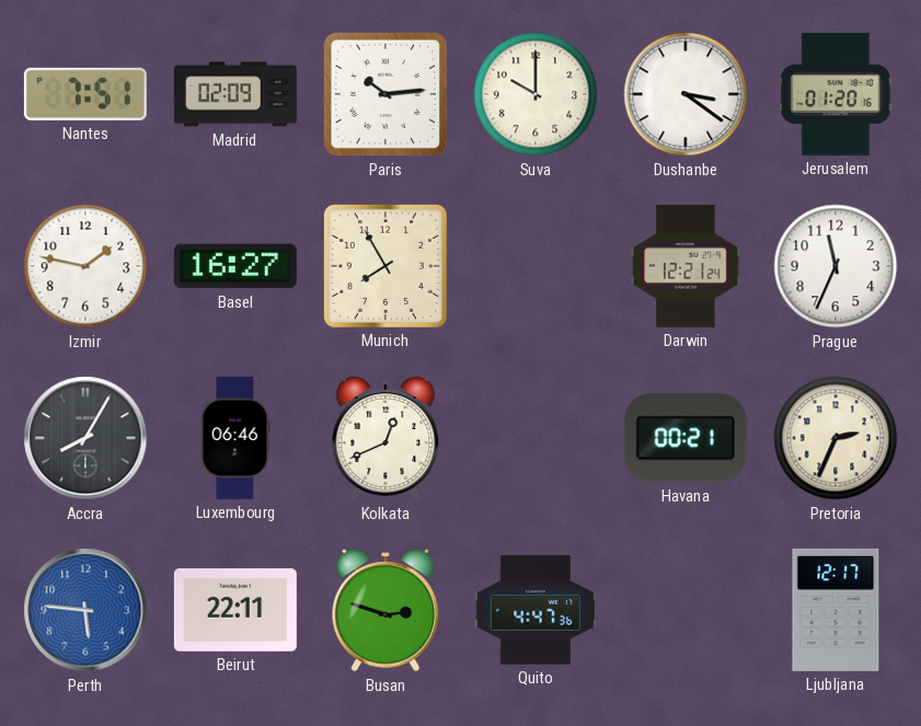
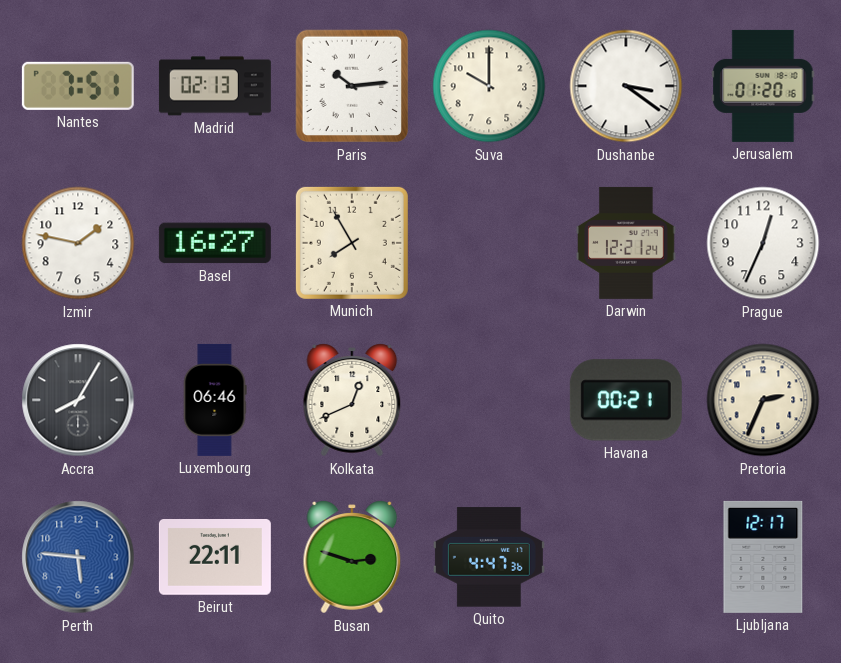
Madrid: 02:09 -> 02:13 (215, 86)
Prague: 11:34 -> 12:34 (763, 243)
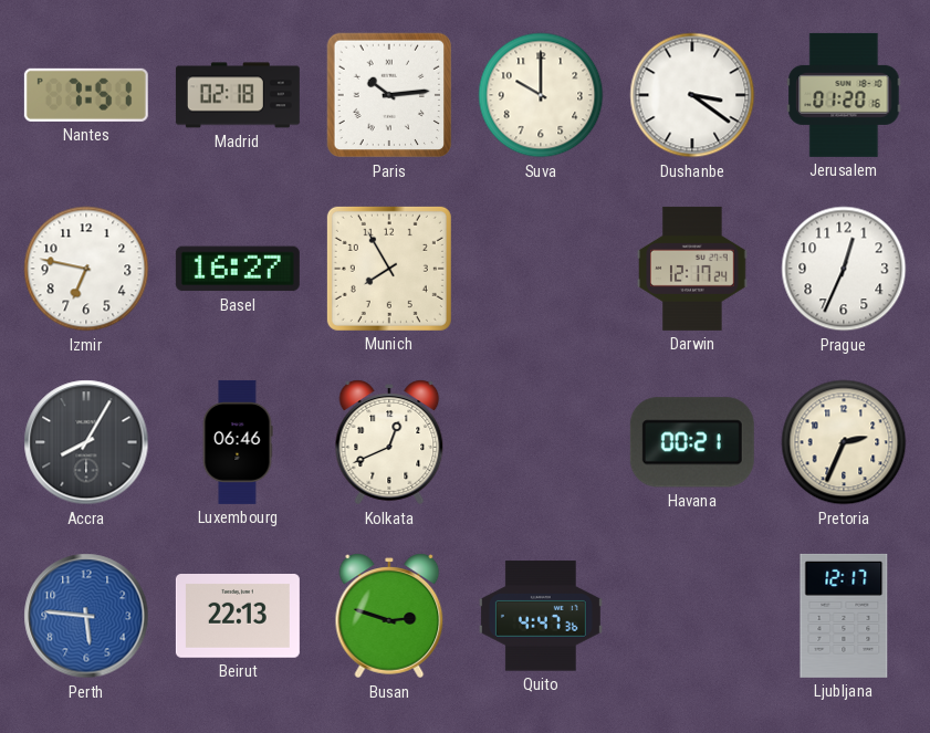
Madrid: 02:13 -> 02:18 (238, 95)
Izmir: 1:47 -> 6:47 (86, 269)
Darwin: 12:21 -> 12:17 (692, 269)
Beirut: 22:11 -> 22:13 (238, 617)
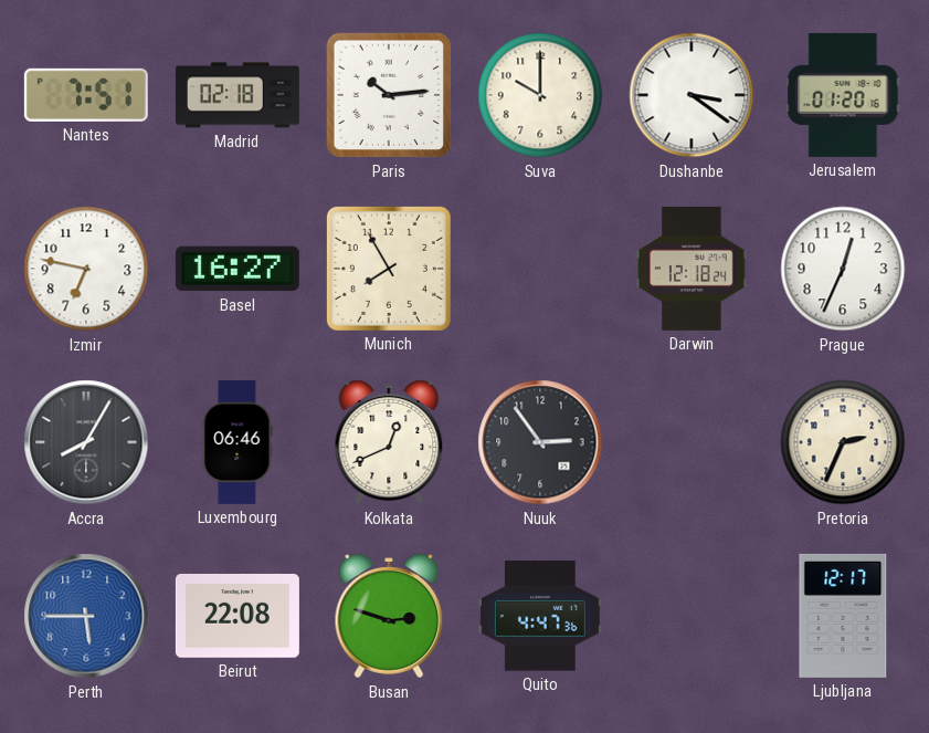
Darwin: 12:17 -> 12:18 (692, 269)
Nuuk: none -> 2:54 (540, 442)
Havana: 00:21 -> none (692, 442)
Perth: 5:46 -> 5:45 (86, 616)
Beirut: 22:13 -> 22:08 (237, 617)
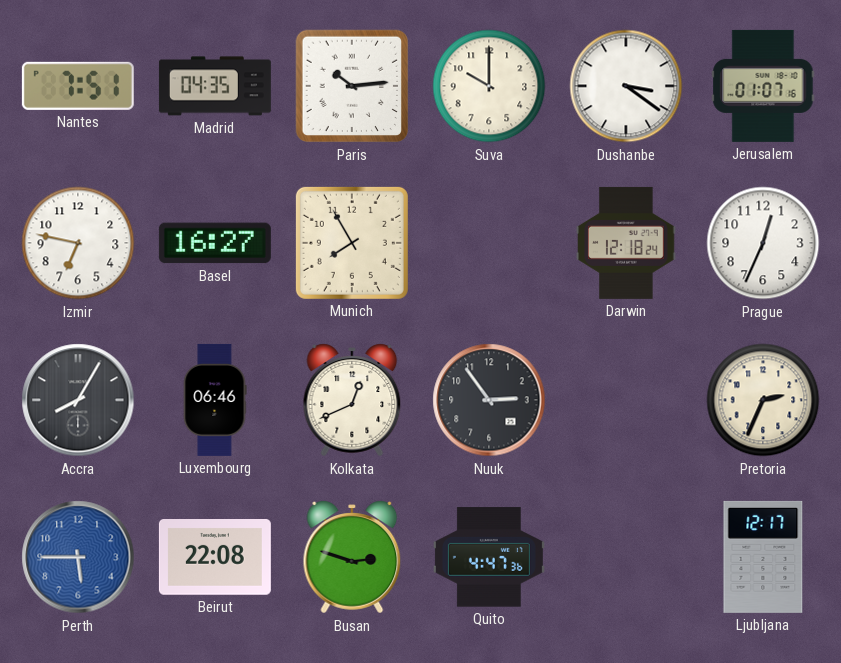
Madrid: 02:18 -> 04:35 (215, 86)
Jerusalem: 01:20 -> 01:07 (763, 86)
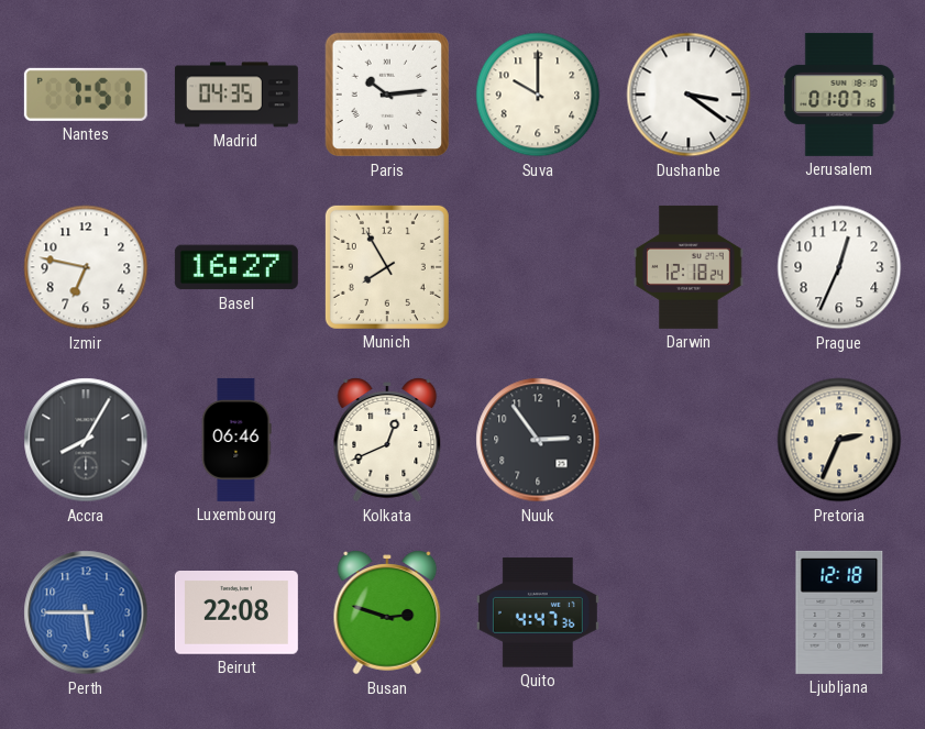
Ljubljana: 12:17 -> 12:18 (839, 612)
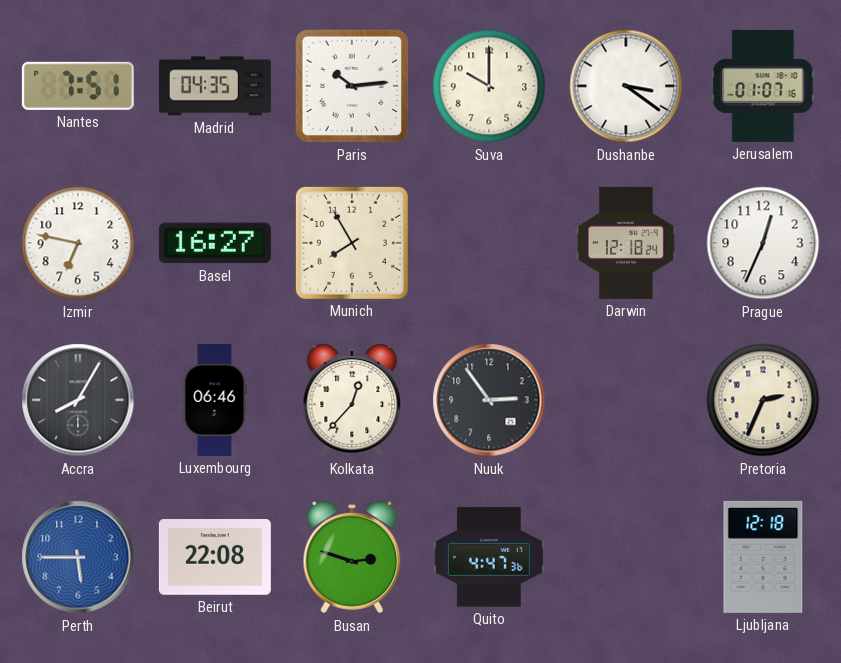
Kolkata: 12:41 -> 12:37 (352, 400)
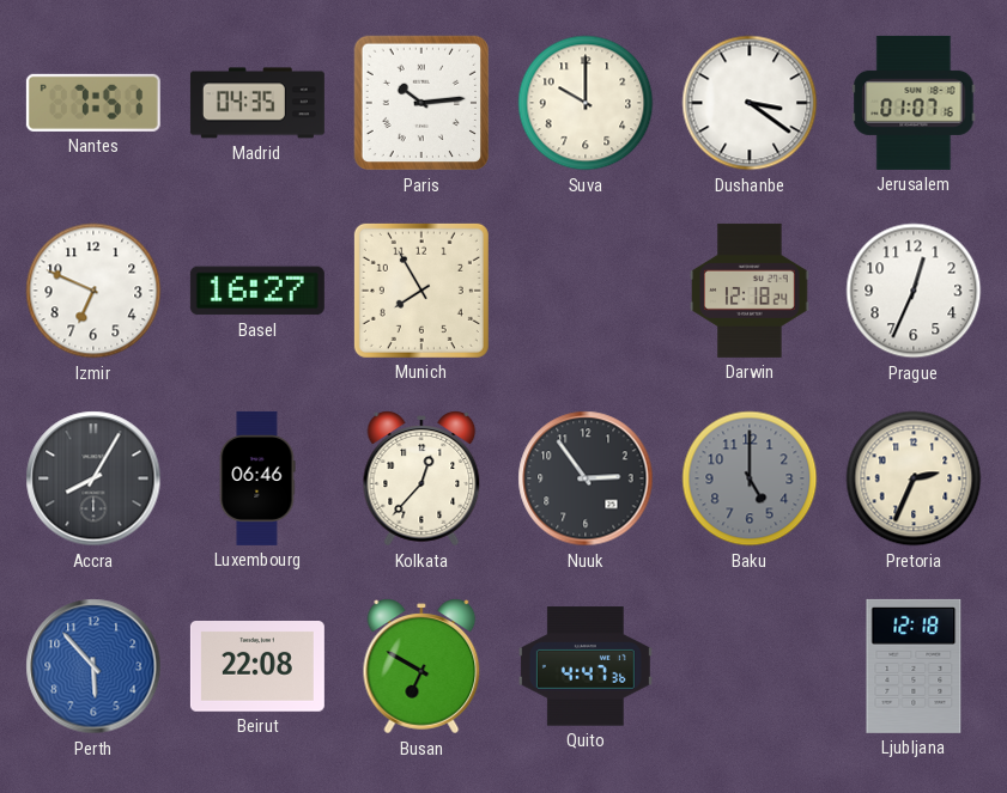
Izmir: 6:47 -> 6:49 (93, 291)
Baku: none -> 5:00 (750, 478)
Perth: 5:45 -> 5:53 (93, 666)
Busan: 2:48 -> 6:50 (421, 666)
